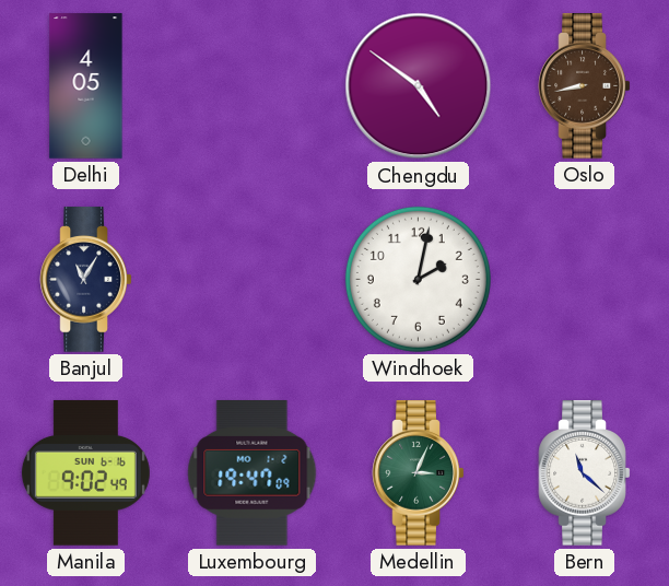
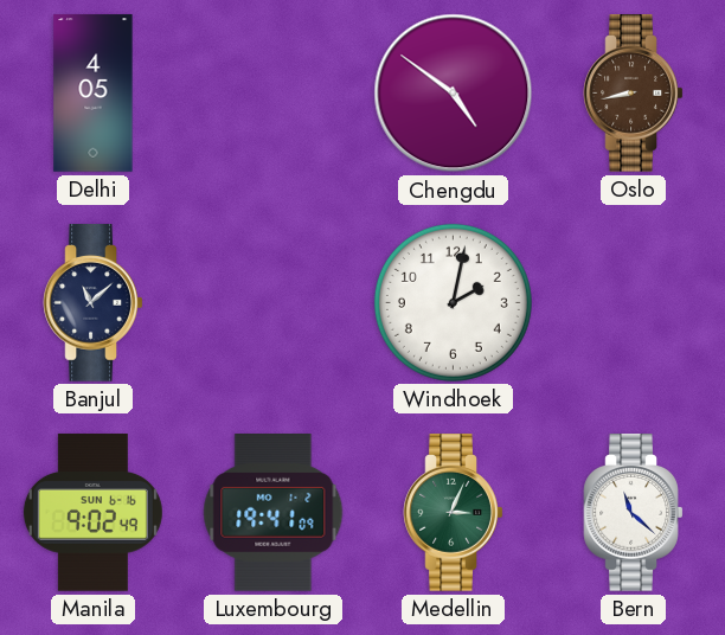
Banjul: 11:05 -> 11:08 (94, 303)
Luxembourg: 19:47 -> 19:41 (274, 513)
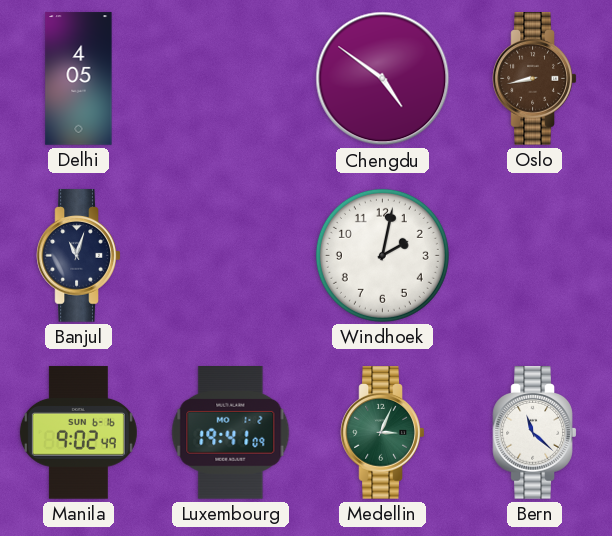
Banjul: 11:08 -> 11:03 (79, 256)
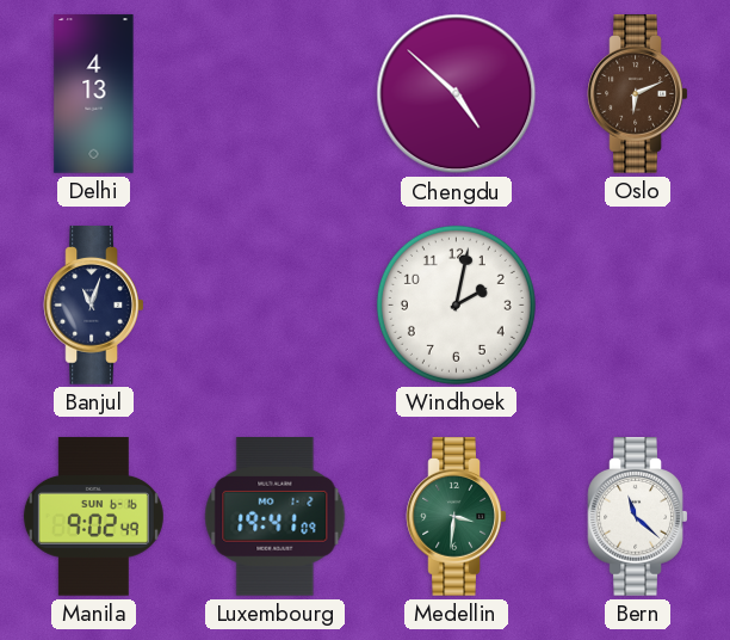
Delhi: 4:05 -> 4:13 (94, 94)
Chengdu: 4:51 -> 4:52 (457, 94)
Oslo: 8:43 -> 6:11 (638, 94)
Medellin: 3:04 -> 3:31 (457, 517)
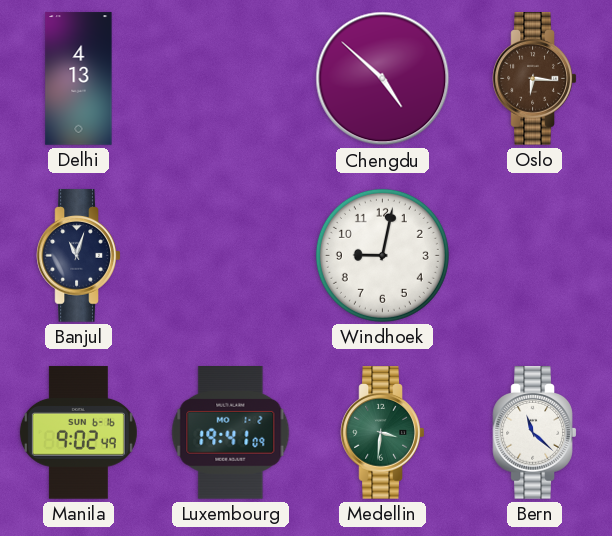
Oslo: 6:11 -> 6:16 (535, 79)
Windhoek: 2:02 -> 9:02 (382, 255)
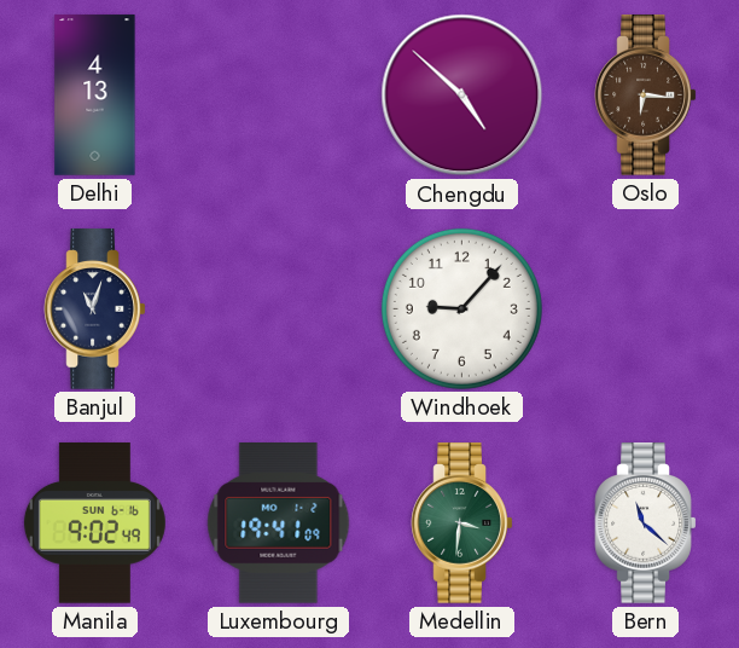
Windhoek: 9:02 -> 9:07 (461, 308)
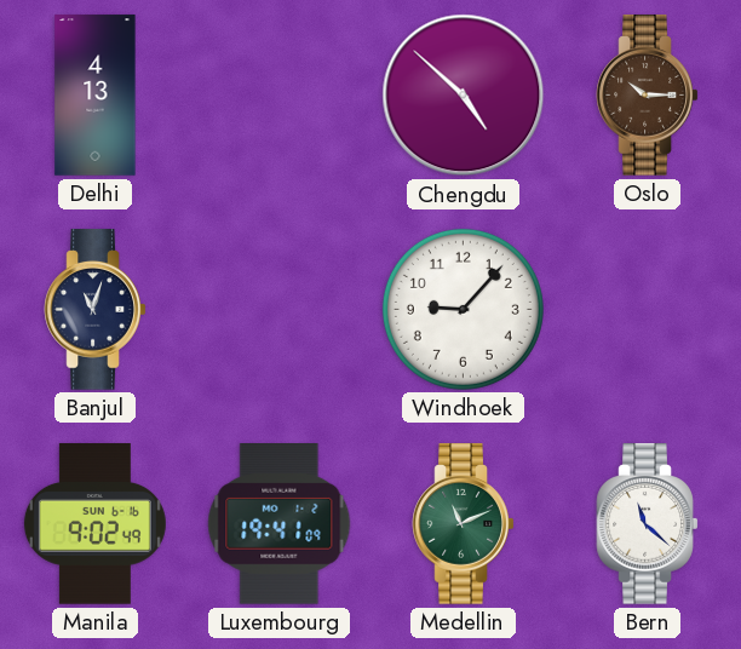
Oslo: 6:16 -> 10:15 (648, 96)
Medellin: 3:31 -> 11:11 (464, 524)
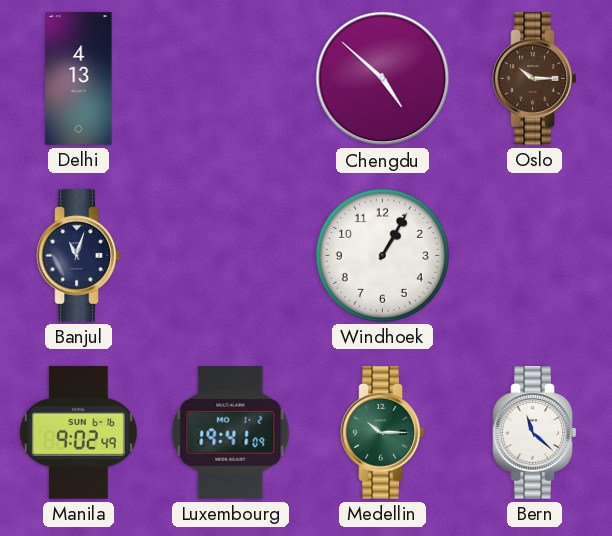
Windhoek: 9:07 -> 1:05 (382, 255)
Medellin: 11:11 -> 10:15 (383, 433)
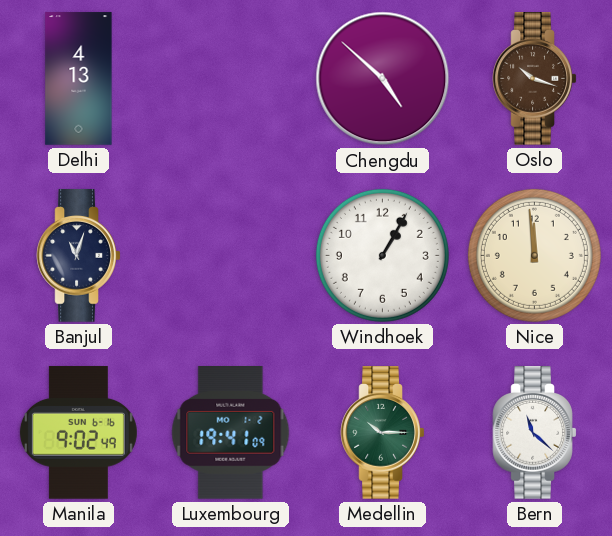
Oslo: 10:15 -> 10:18 (535, 79)
Nice: none -> 11:59 (534, 255)
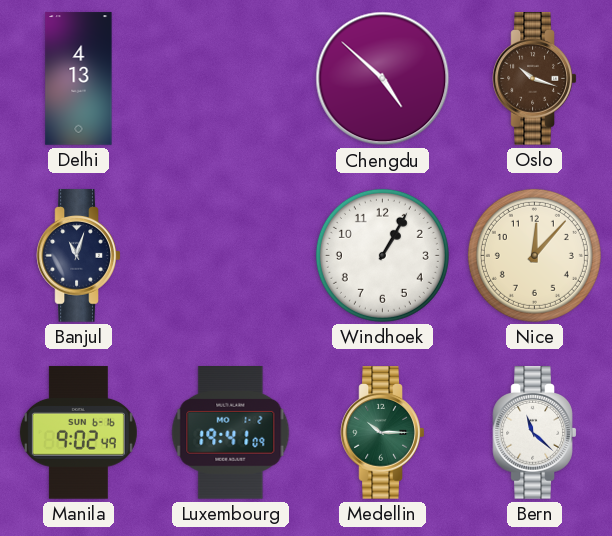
Nice: 11:59 -> 12:07 (534, 255)
